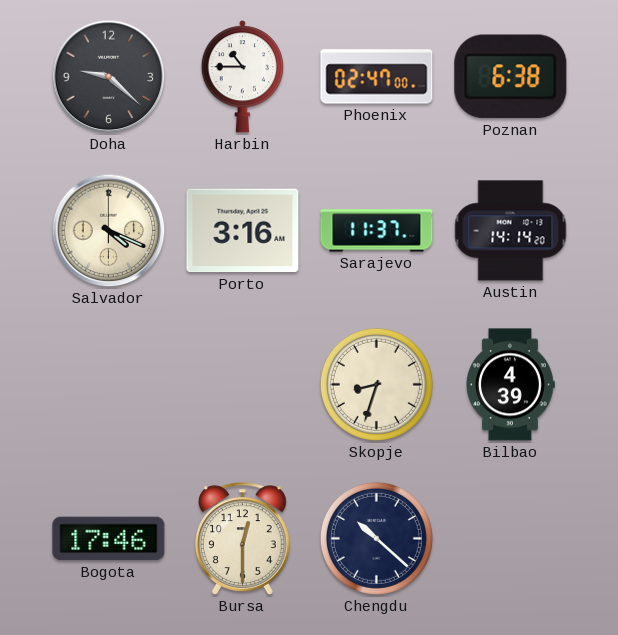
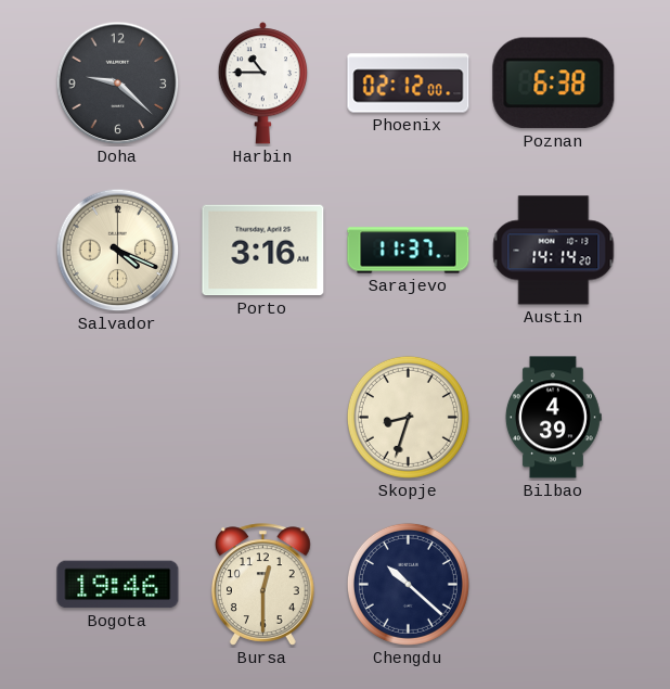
Phoenix: 02:47 -> 02:12 (409, 84)
Bogota: 17:46 -> 19:46 (118, 585)
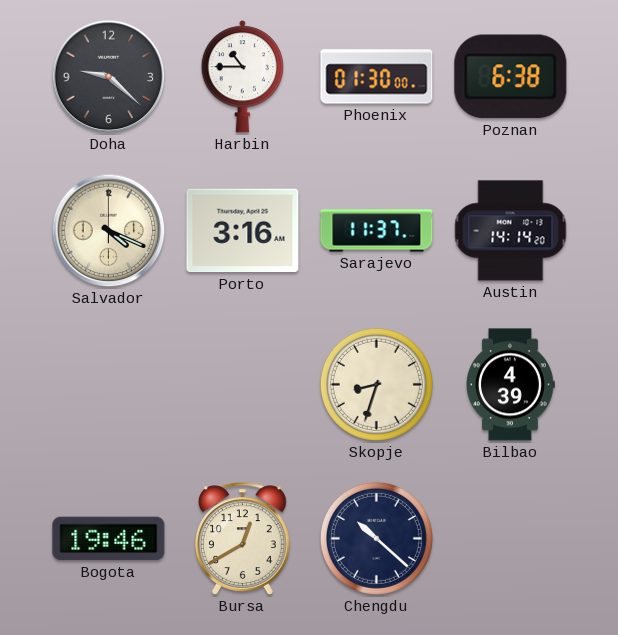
Phoenix: 02:12 -> 01:30 (377, 77)
Bursa: 12:30 -> 12:40 (243, 539)
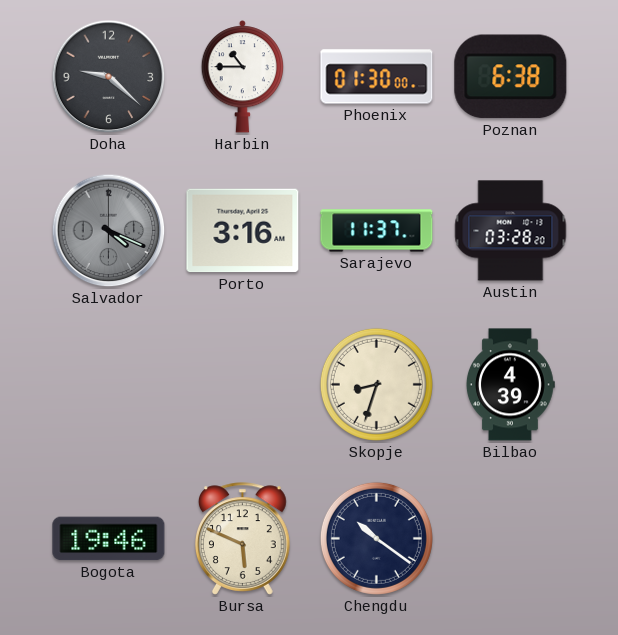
Salvador dial: cream -> grey (109, 231)
Austin: 14:14 -> 03:28 (511, 231)
Bursa: 12:40 -> 5:49 (243, 539)
Chengdu: 10:22 -> 10:21 (376, 538)
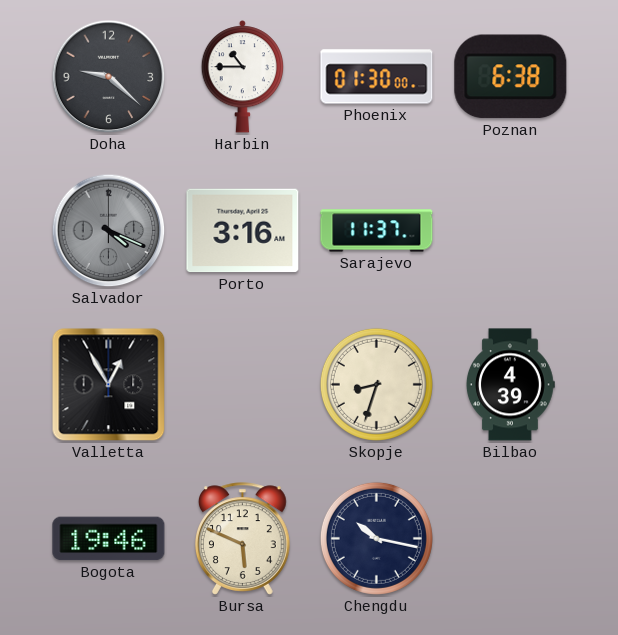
Austin: 03:28 -> none (511, 231)
Valletta: none -> 12:55 (109, 385)
Chengdu: 10:21 -> 10:17 (376, 538)
